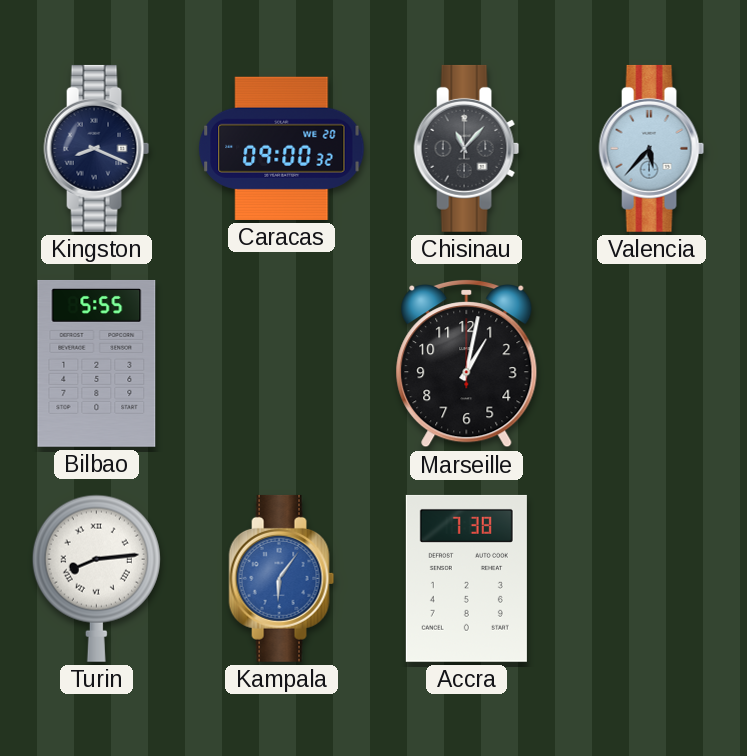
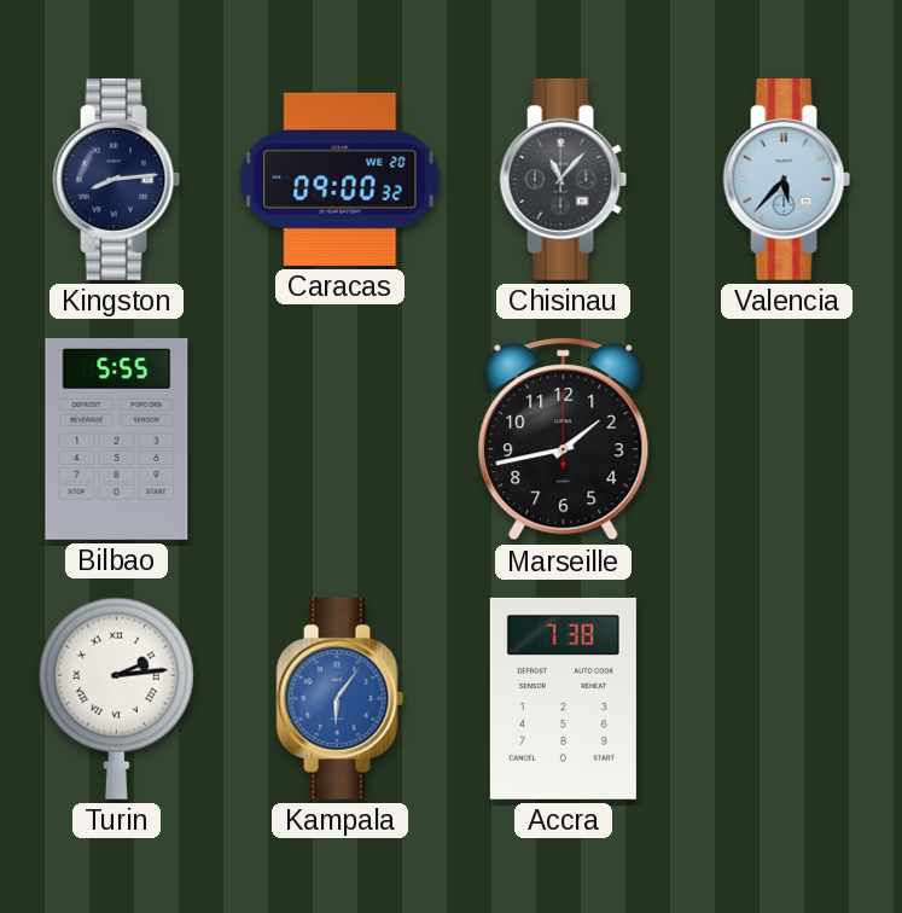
Kingston: 8:19 -> 8:14 (117, 179)
Marseille: 1:02 -> 1:43 (564, 438)
Turin: 8:14 -> 2:14 (116, 698)
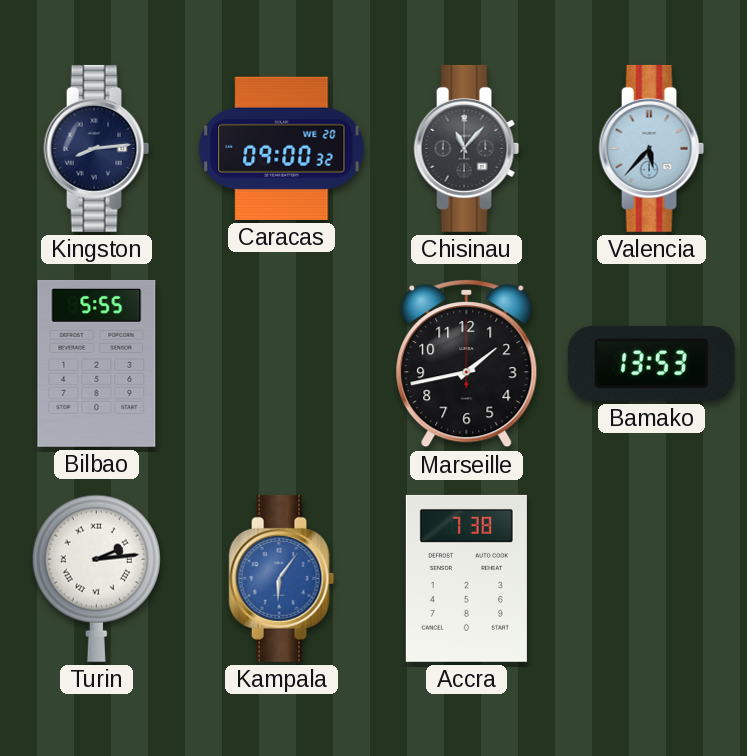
Bamako: none -> 13:53 (651, 363)
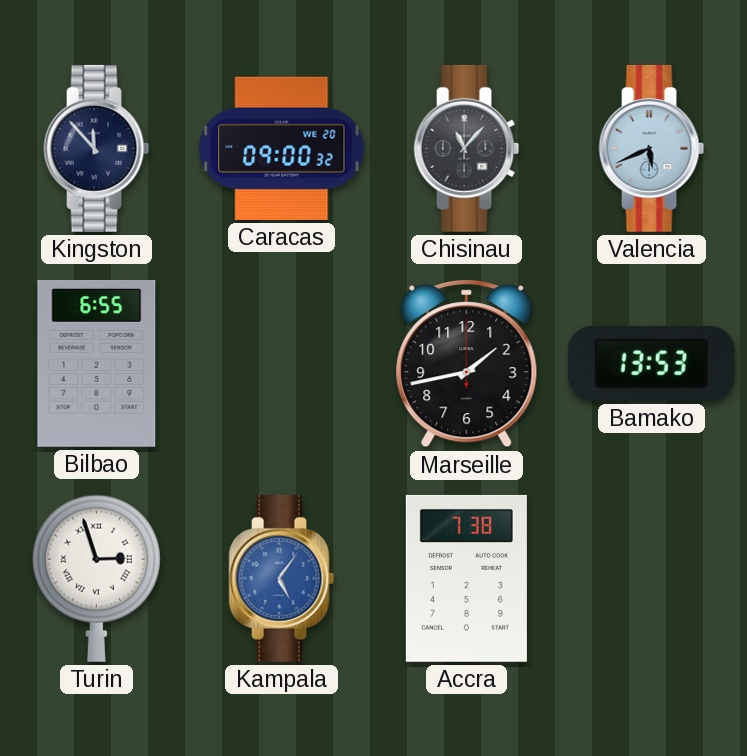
Kingston: 8:14 -> 11:53 (97, 148)
Valencia: 5:37 -> 5:41 (652, 148)
Bilbao: 5:55 -> 6:55 (97, 363)
Turin: 2:14 -> 2:57 (96, 578)
Kampala: 6:06 -> 5:06 (282, 578)
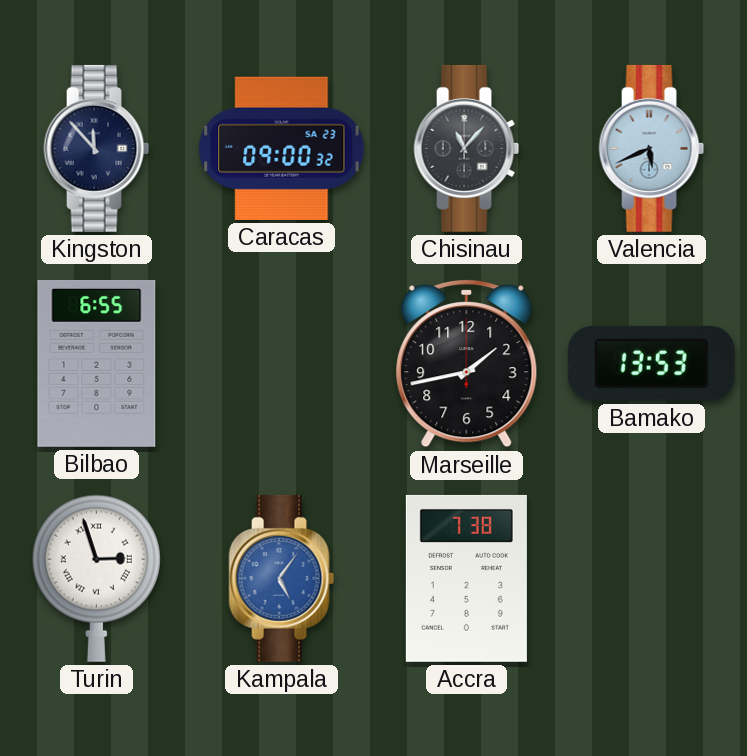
Caracas date: WE 20 -> SA 23 (282, 148)
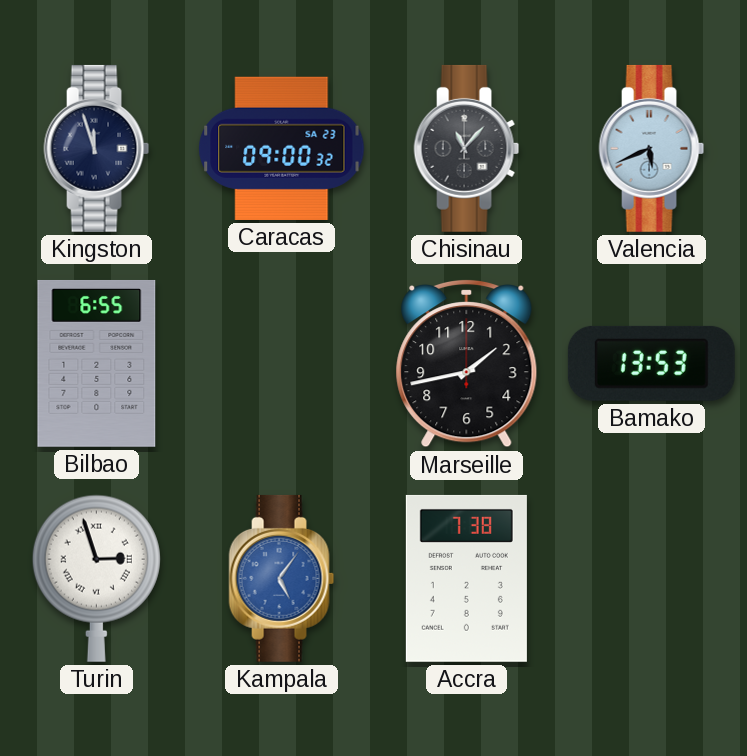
Kingston: 11:53 -> 11:57 (97, 148)
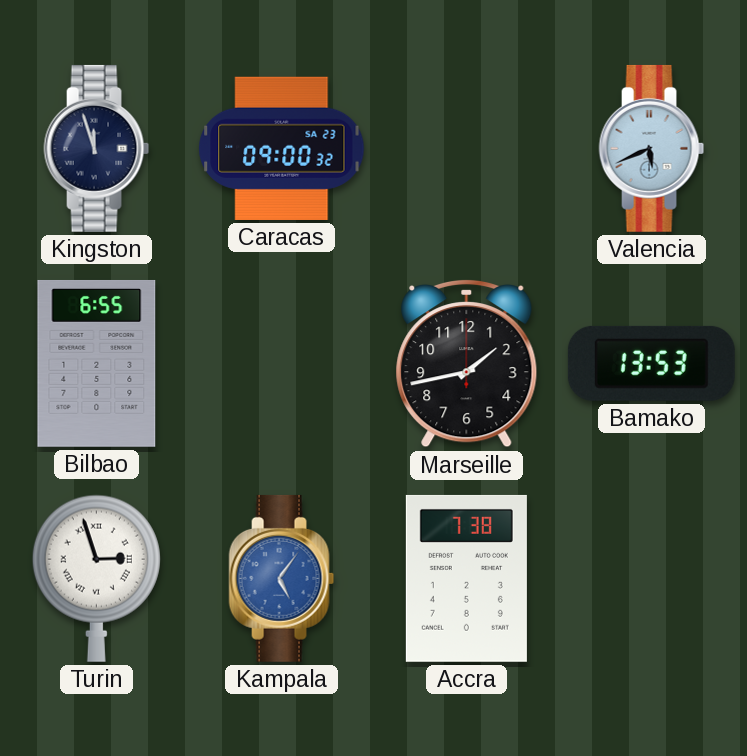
Chisinau: 11:07 -> none (467, 148)
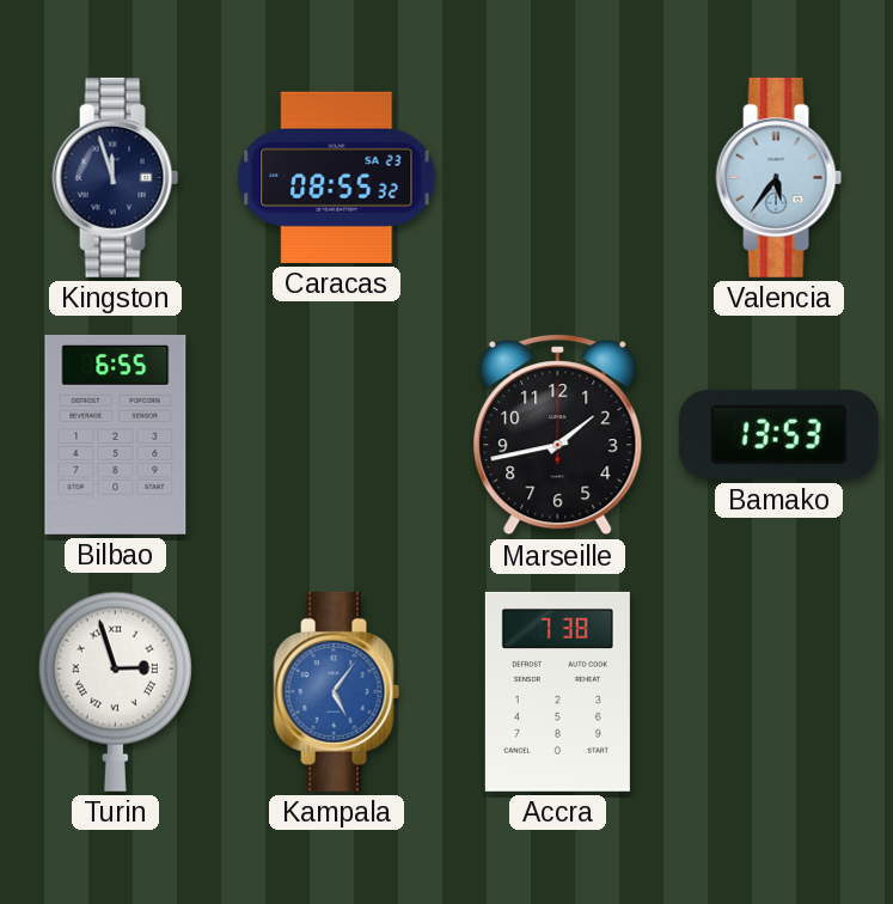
Caracas: 09:00 -> 08:55 (337, 177)
Valencia: 5:41 -> 5:36 (779, 177)
